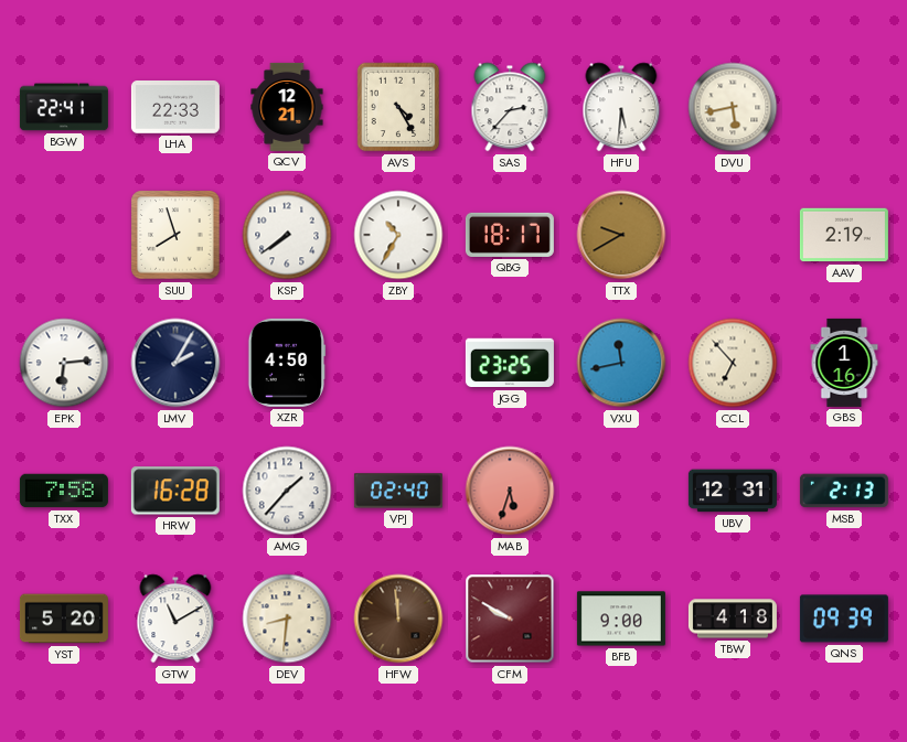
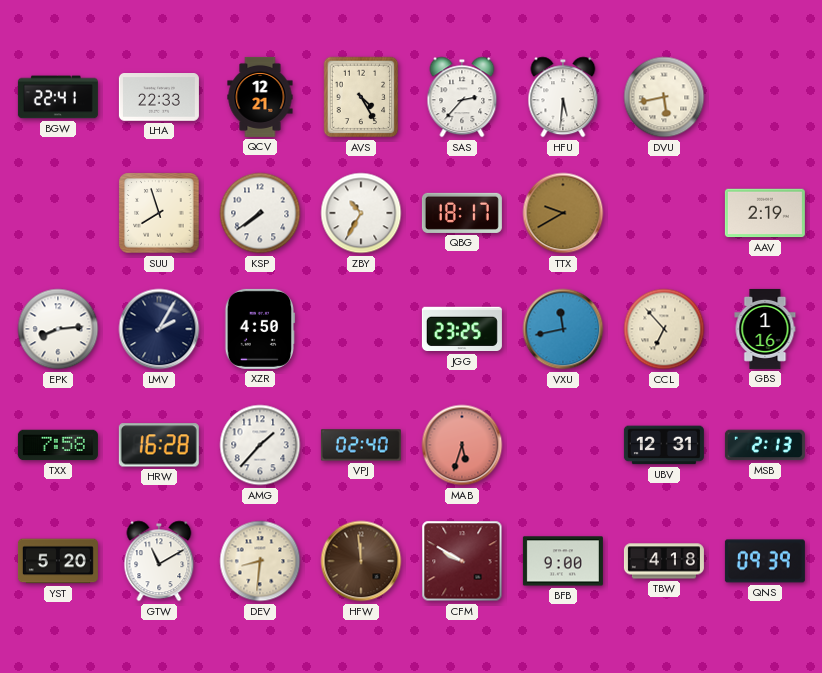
EPK: 6:14 -> 8:14 (58, 329)
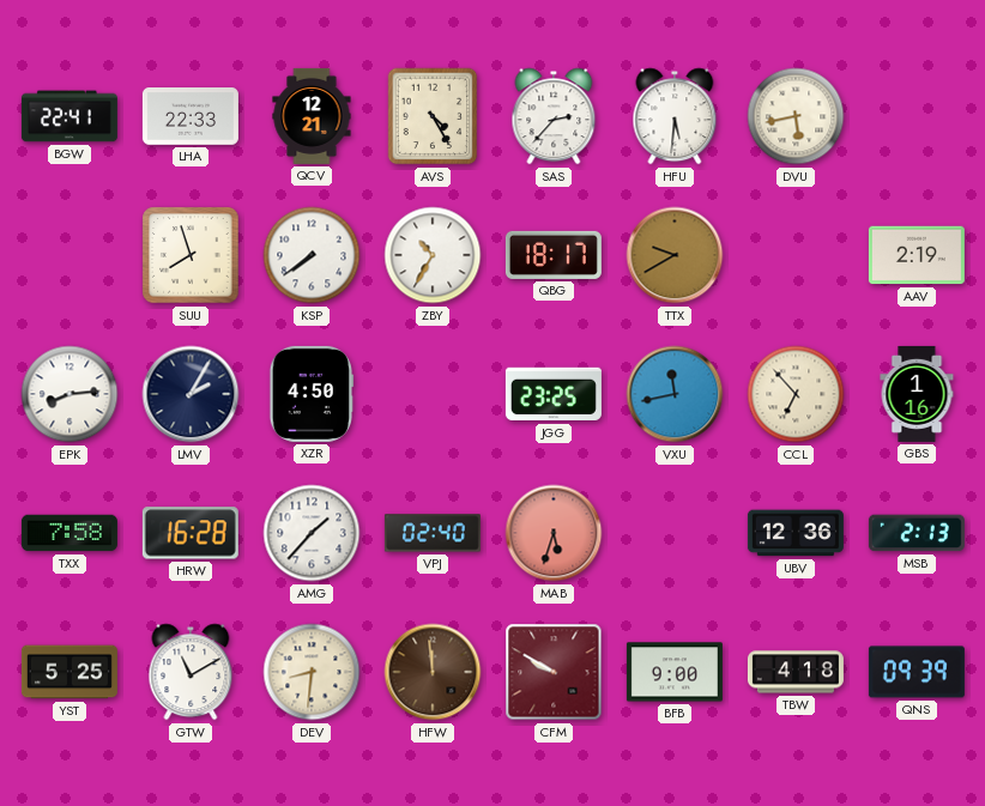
UBV: 12:31 -> 12:36 (796, 533)
YST: 5:20 -> 5:25 (70, 672)
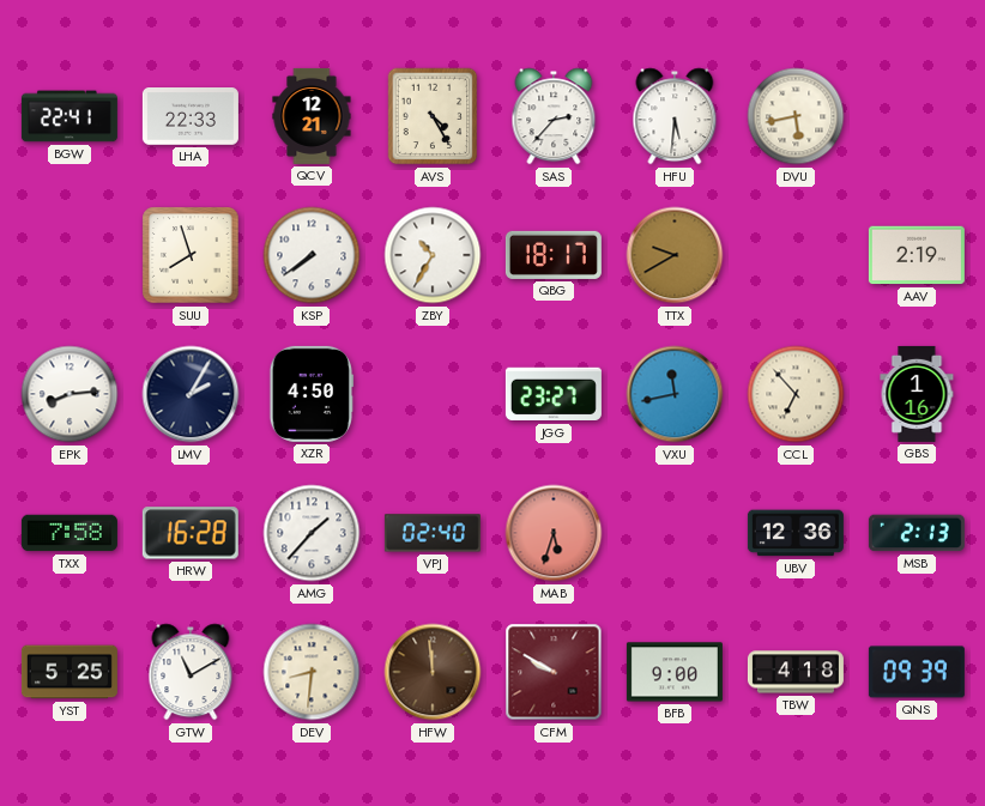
JGG: 23:25 -> 23:27 (554, 394)
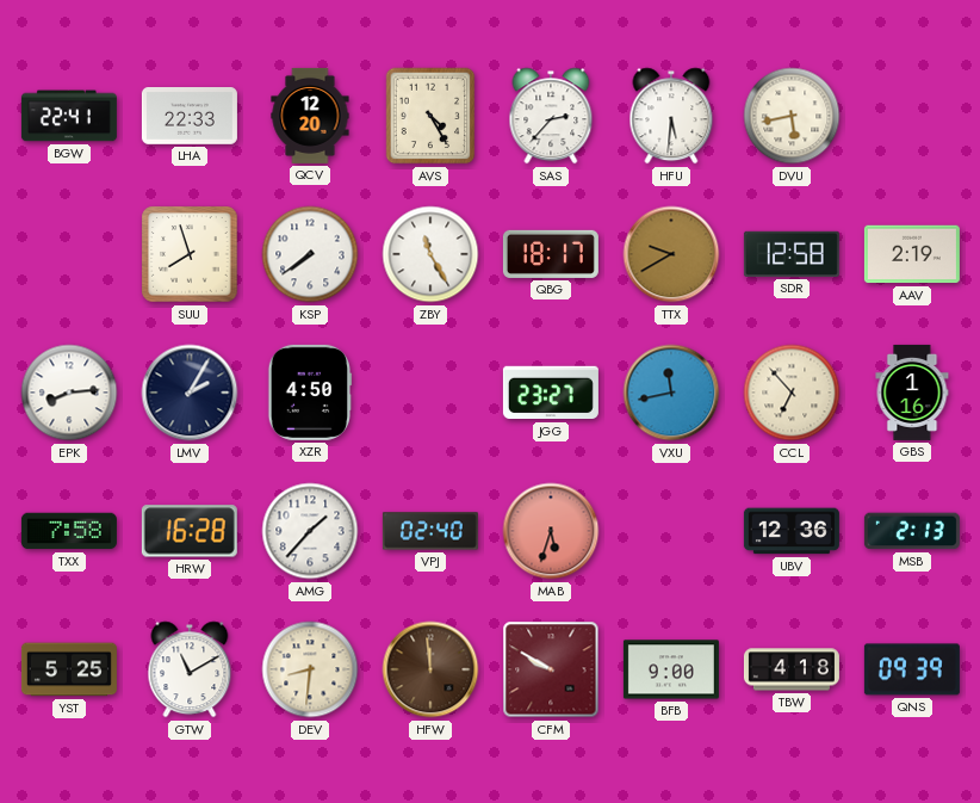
QCV: 12:21 -> 12:20 (310, 116)
ZBY: 10:35 -> 11:25 (430, 254)
SDR: none -> 12:58 (792, 254)
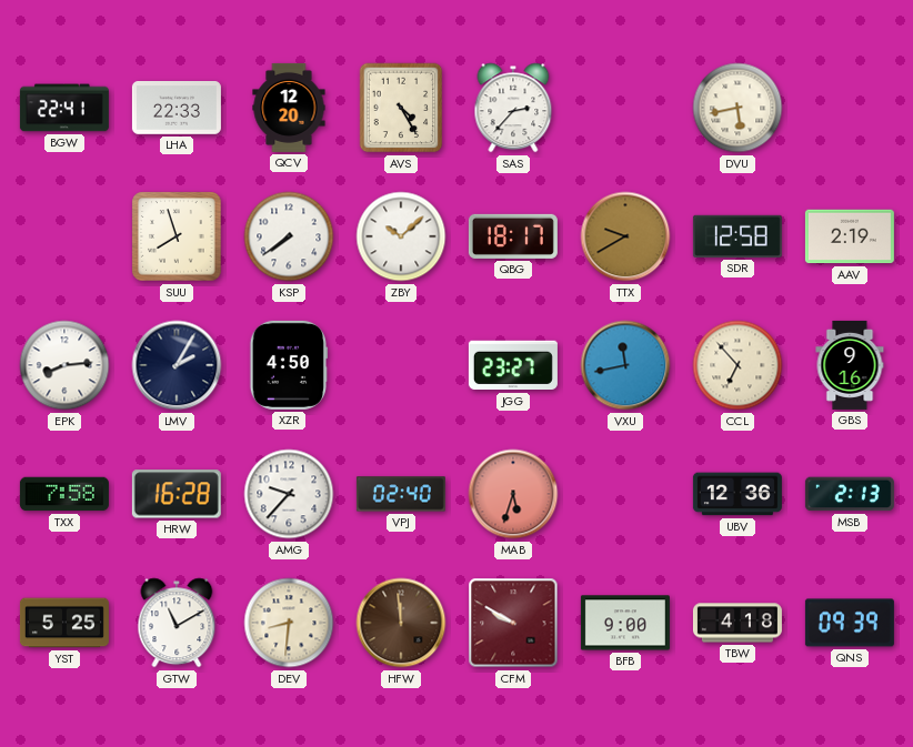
HFU: 5:31 -> none (671, 116)
ZBY: 11:25 -> 10:08 (401, 236)
GBS: 1:16 -> 9:16 (850, 365)
AMG: 1:37 -> 9:37 (289, 494)
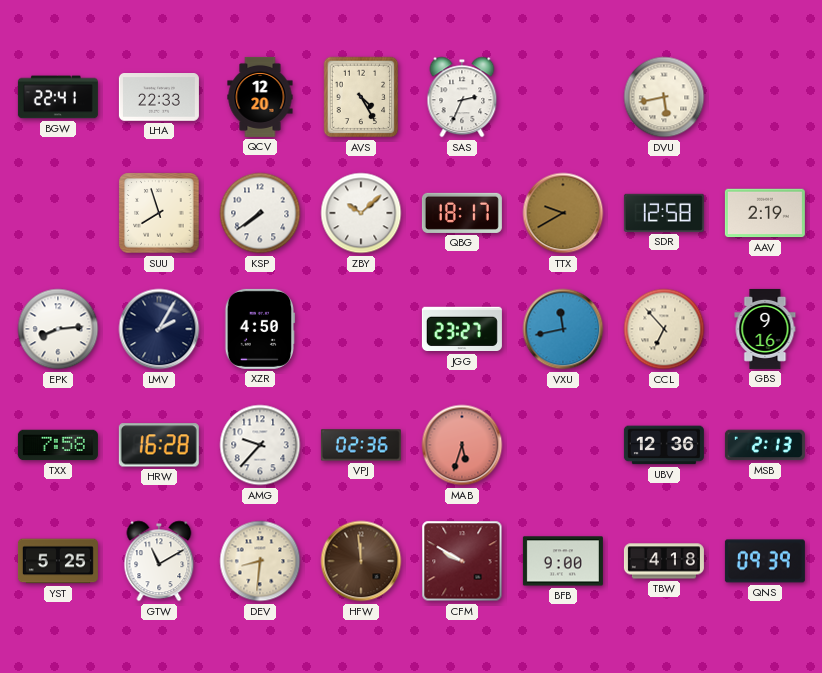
SAS: 2:37 -> 2:34 (462, 97)
VPJ: 02:40 -> 02:36 (361, 445)
